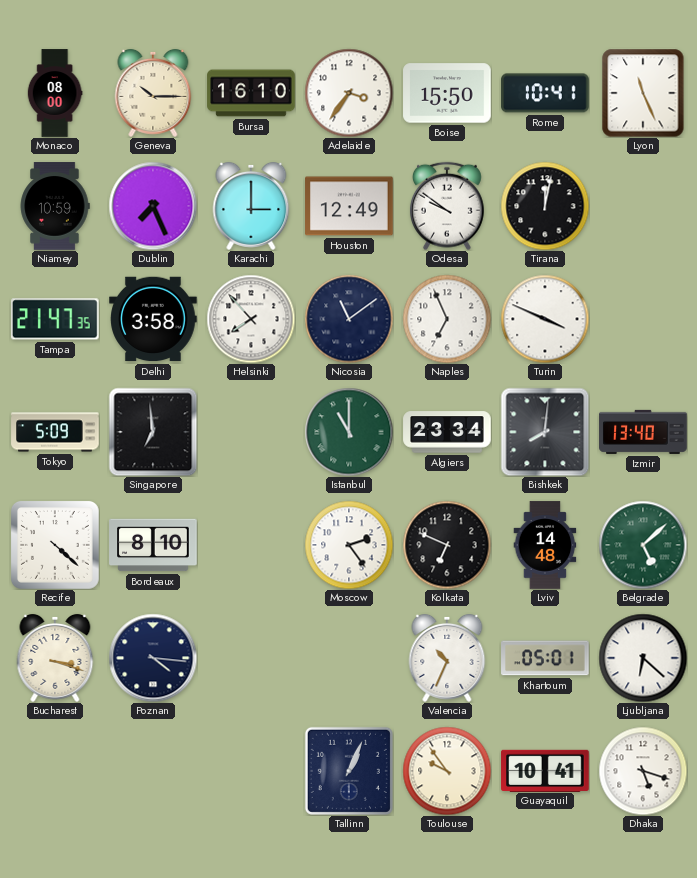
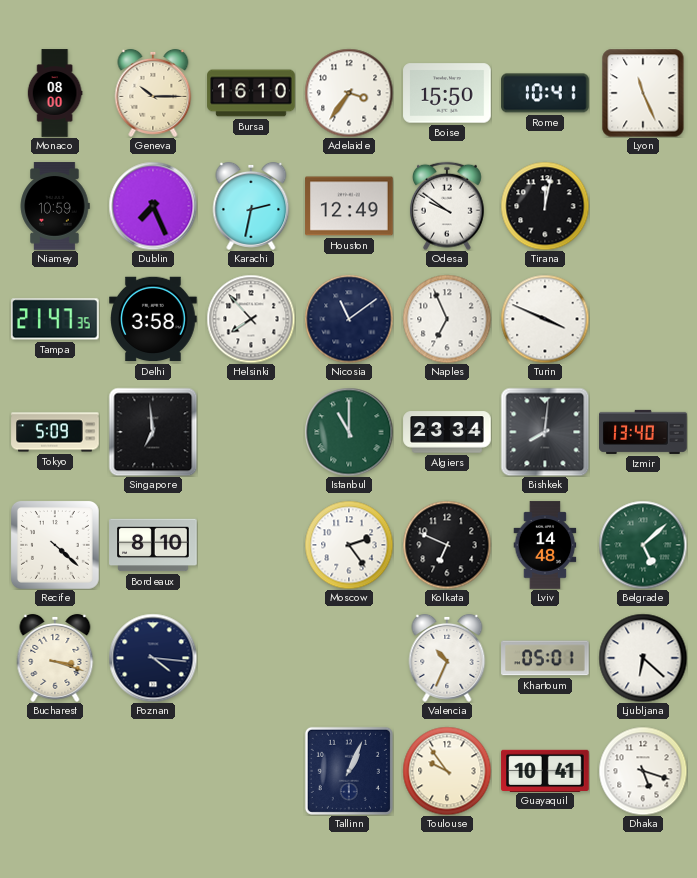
Karachi: 3:00 -> 2:32 (251, 206)
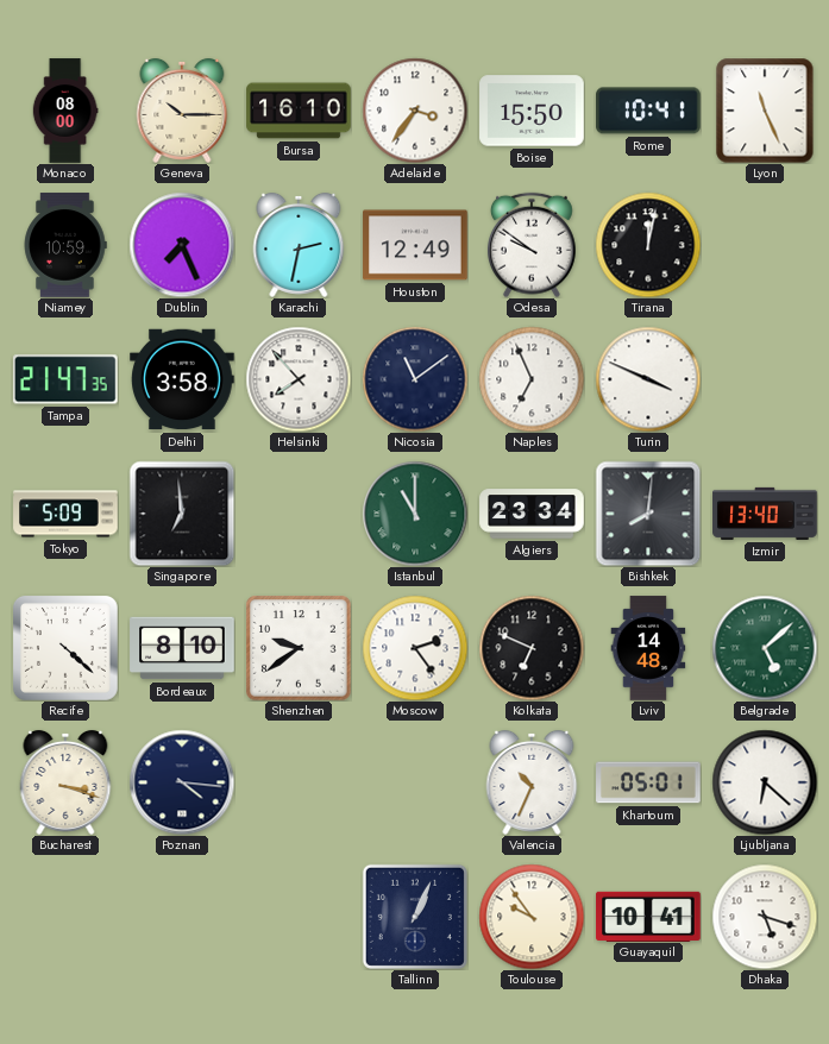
Shenzhen: none -> 9:39 (299, 648)
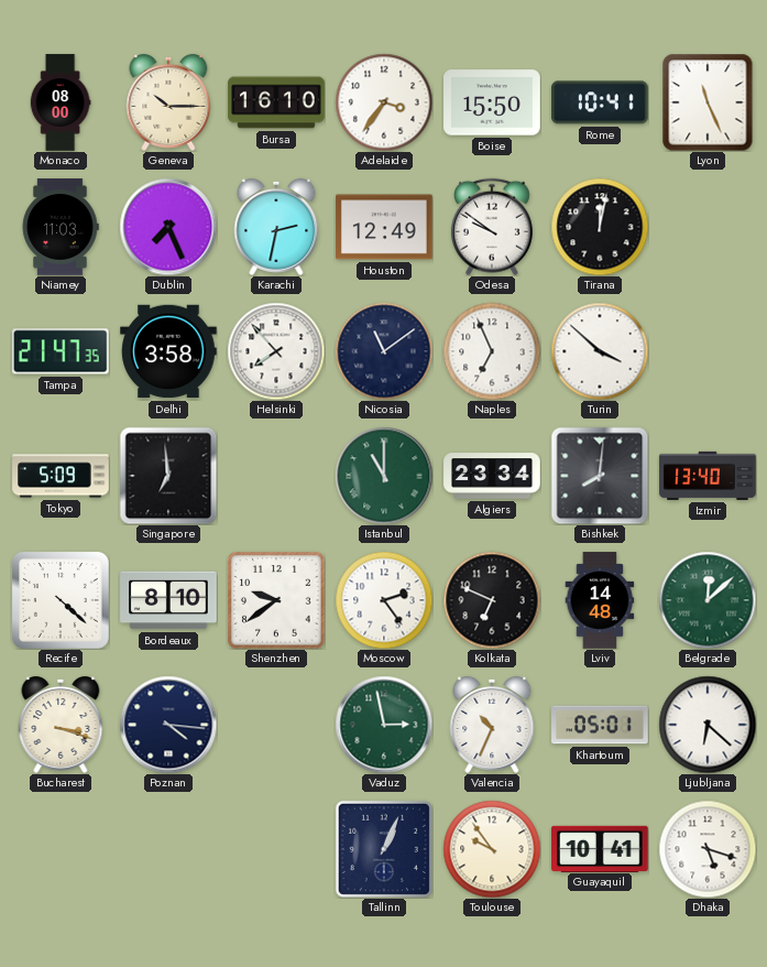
Niamey: 10:59 -> 11:03 (61, 227)
Turin: 3:49 -> 3:52 (600, 351)
Belgrade: 5:08 -> 12:08 (708, 600)
Vaduz: none -> 2:58 (384, 725)
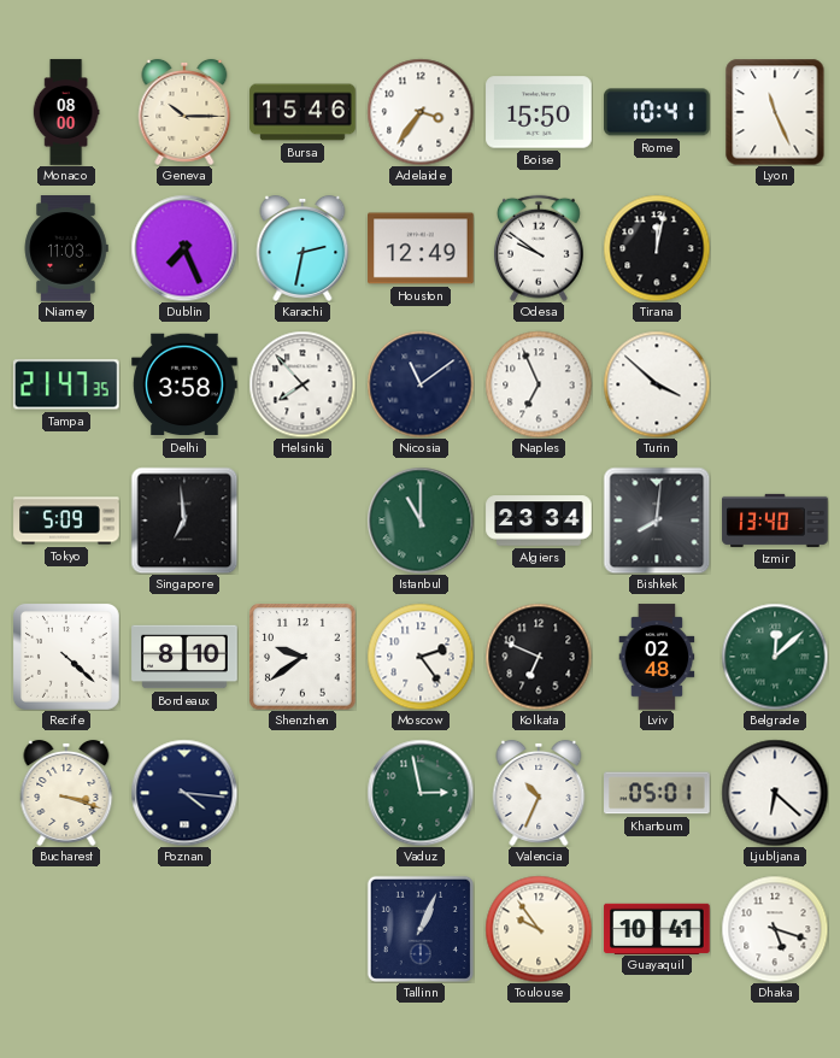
Bursa: 16:10 -> 15:46 (302, 112)
Lviv: 14:48 -> 02:48 (657, 657)
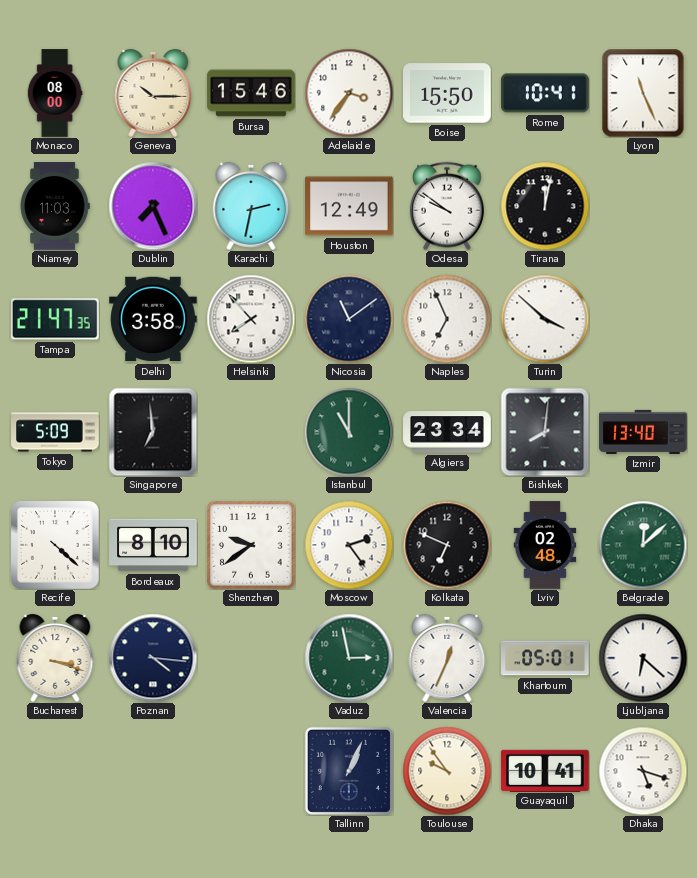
Valencia: 10:34 -> 12:34 (447, 658)
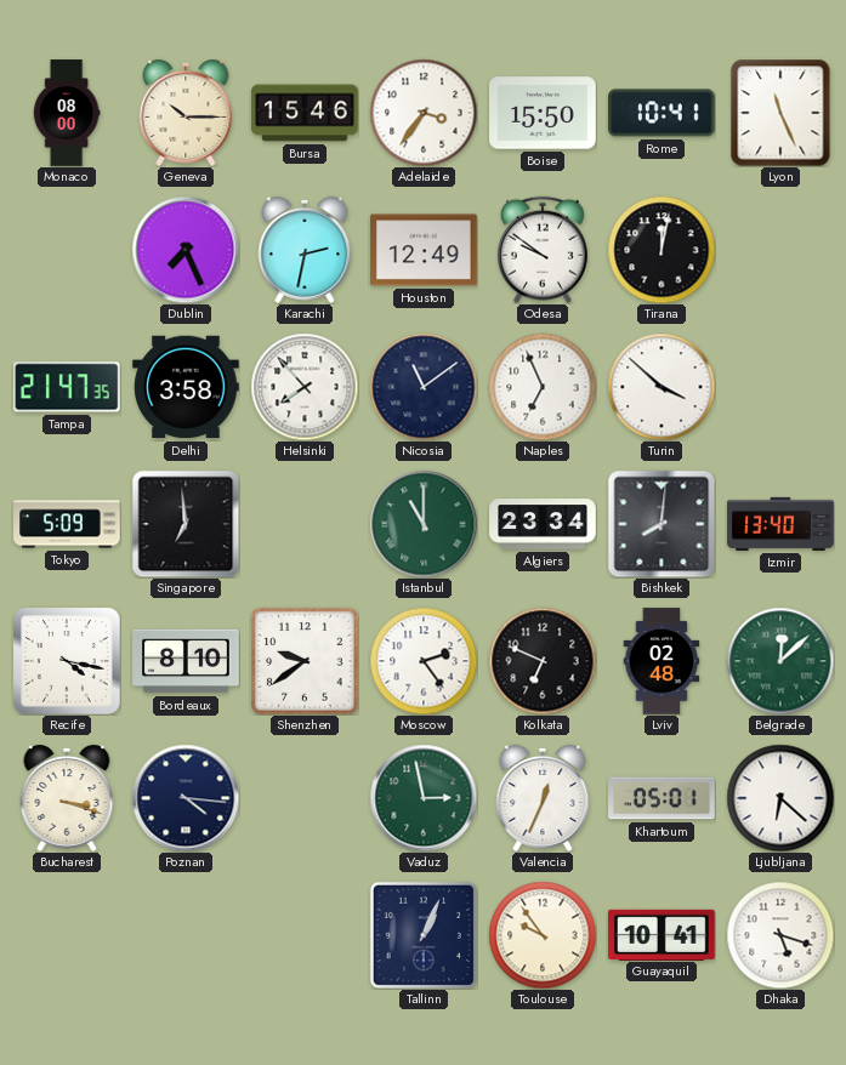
Niamey: 11:03 -> none (55, 206)
Recife: 4:22 -> 4:17 (67, 661)
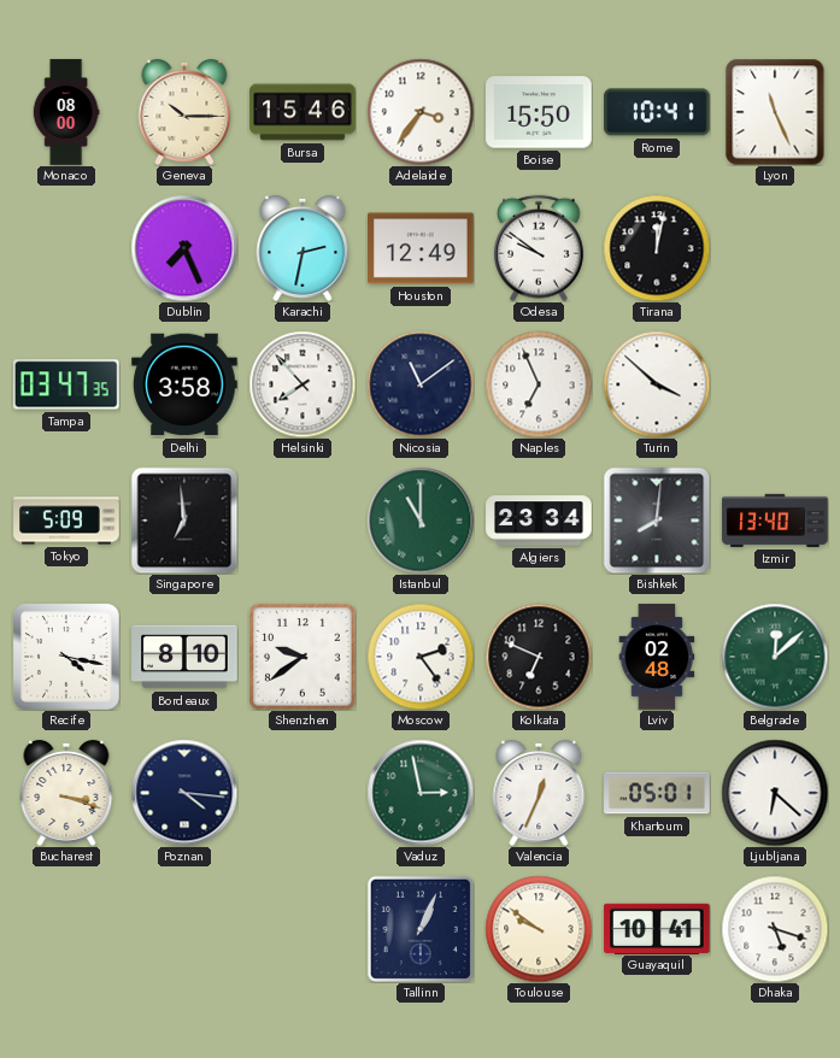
Tampa: 21:47 -> 03:47 (66, 384)
Toulouse: 9:54 -> 9:51 (539, 929)
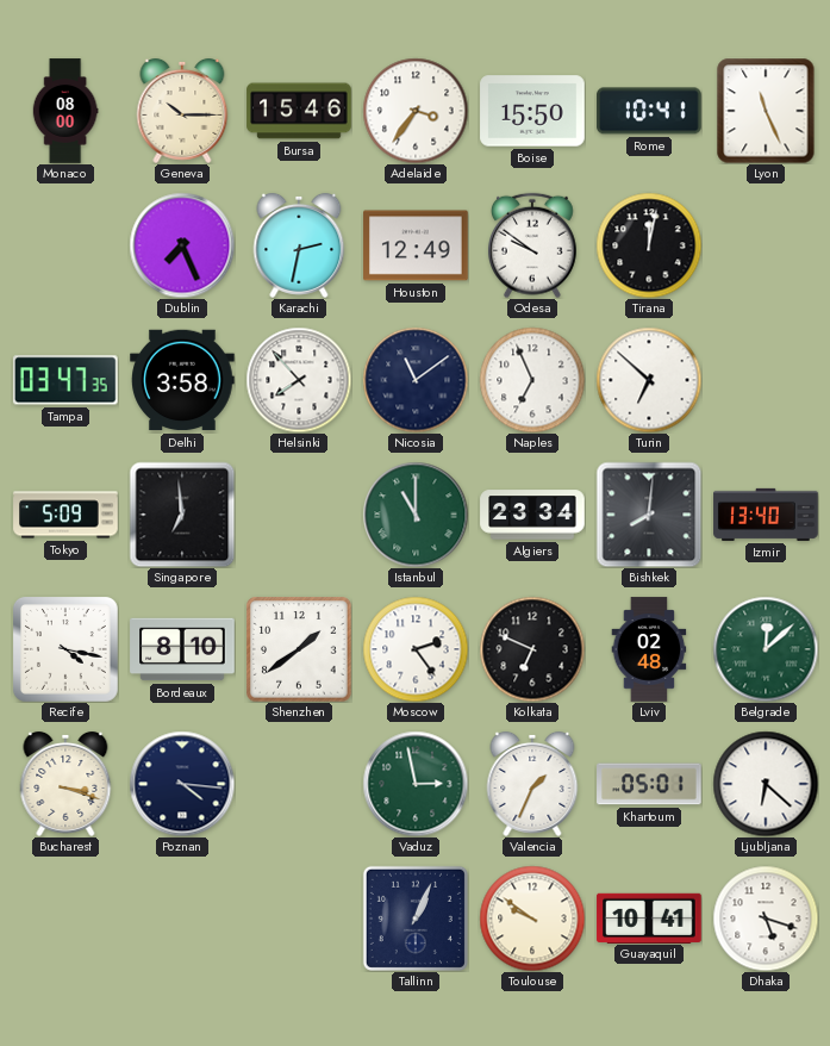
Turin: 3:52 -> 6:52 (649, 380)
Shenzhen: 9:39 -> 1:39 (299, 649)
Valencia: 12:34 -> 1:34 (532, 784)
